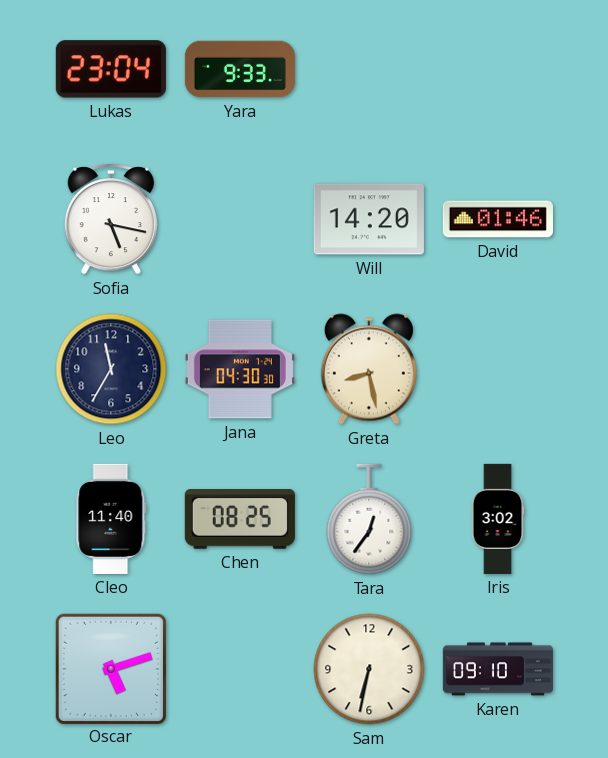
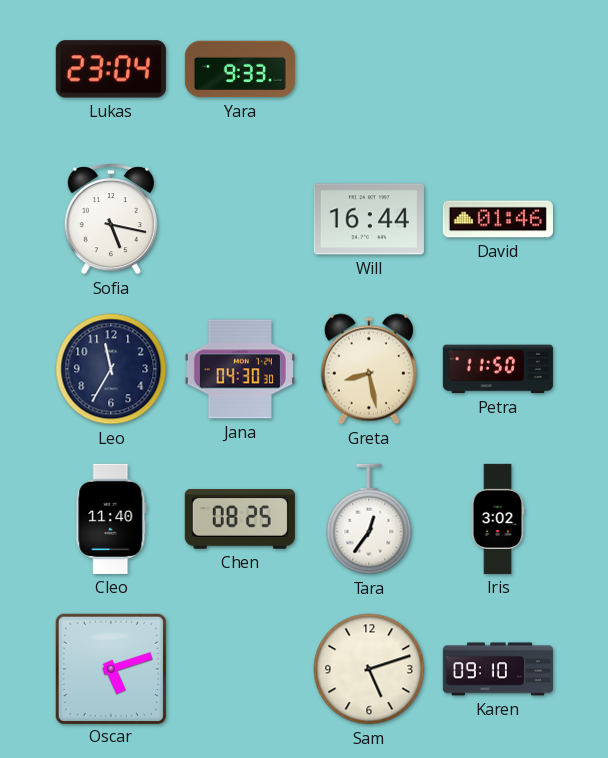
Will: 14:20 -> 16:44 (369, 219)
Petra: none -> 11:50 (498, 369)
Sam: 6:32 -> 5:12 (369, 669)
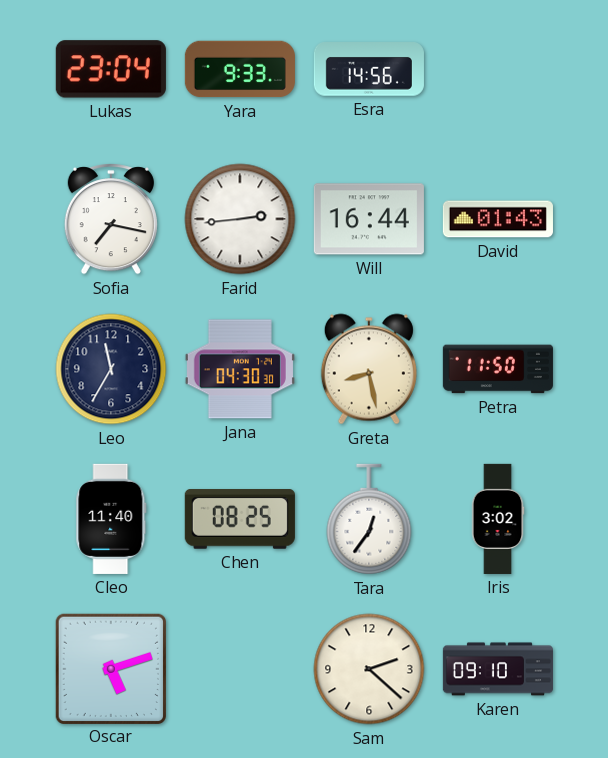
Esra: none -> 14:56 (369, 69)
Sofia: 5:17 -> 7:17 (111, 219)
Farid: none -> 2:44 (240, 219)
David: 01:46 -> 01:43 (498, 219)
Sam: 5:12 -> 2:22 (369, 669)
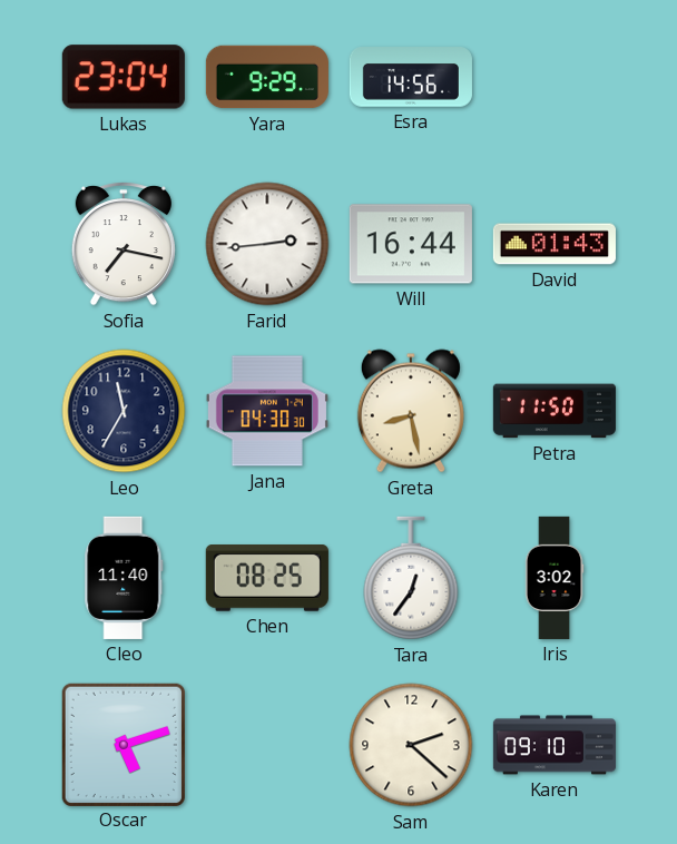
Yara: 9:33 -> 9:29 (267, 77)
